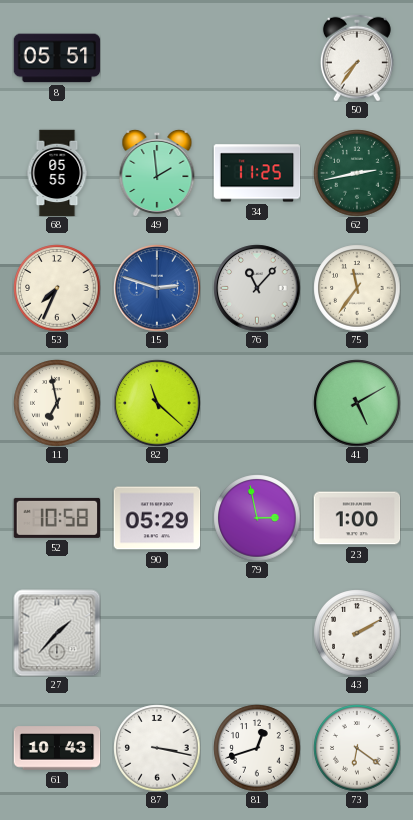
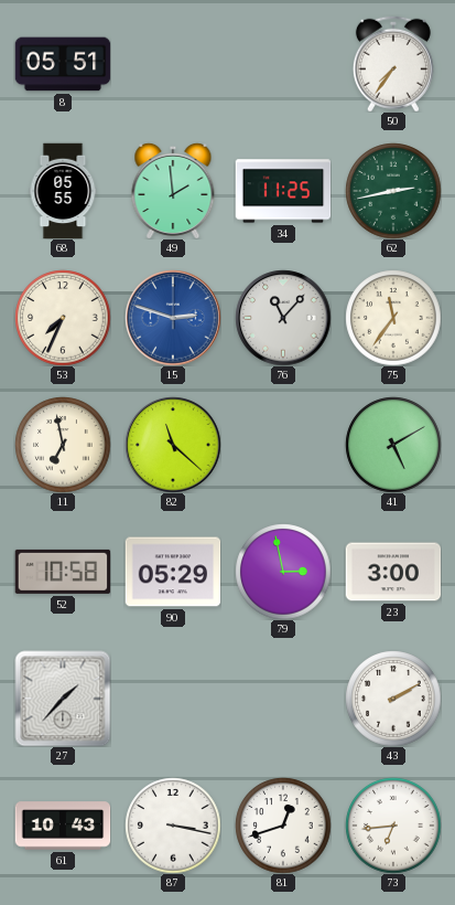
23: 1:00 -> 3:00 (393, 572)
73: 6:21 -> 6:44 (393, 826)
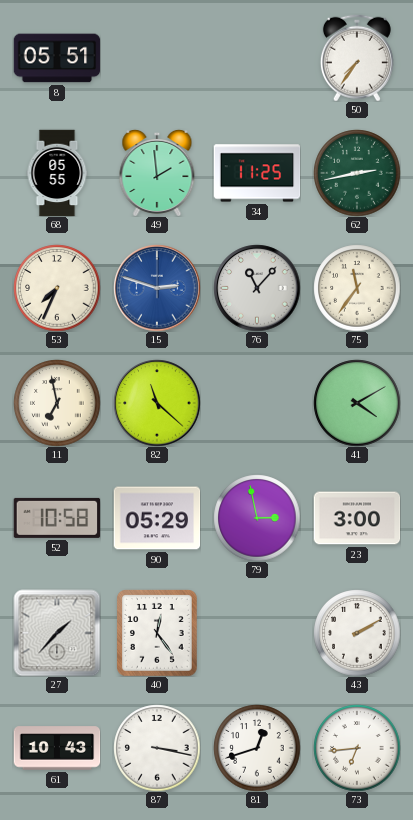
41: 5:10 -> 4:10 (357, 403)
40: none -> 12:24 (158, 633)
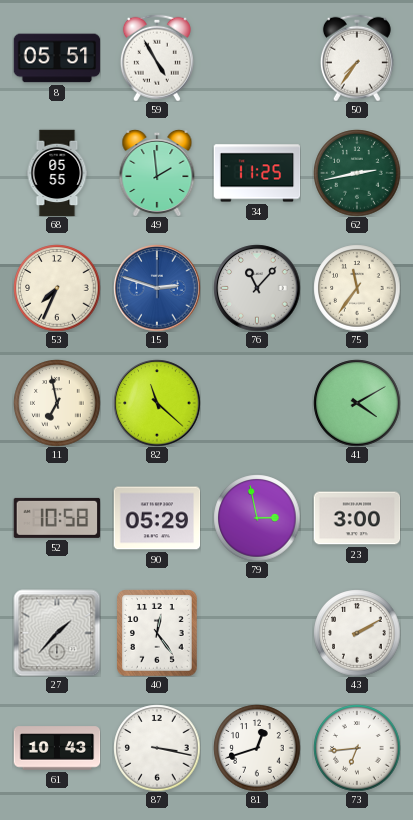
59: none -> 4:55 (157, 58)
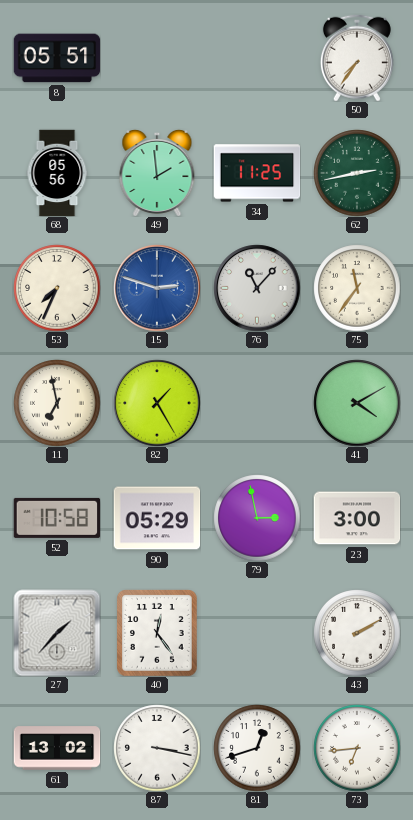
59: 4:55 -> none (157, 58)
68: 05:55 -> 05:56 (57, 173)
82: 11:22 -> 1:25 (157, 403)
61: 10:43 -> 13:02 (57, 748)
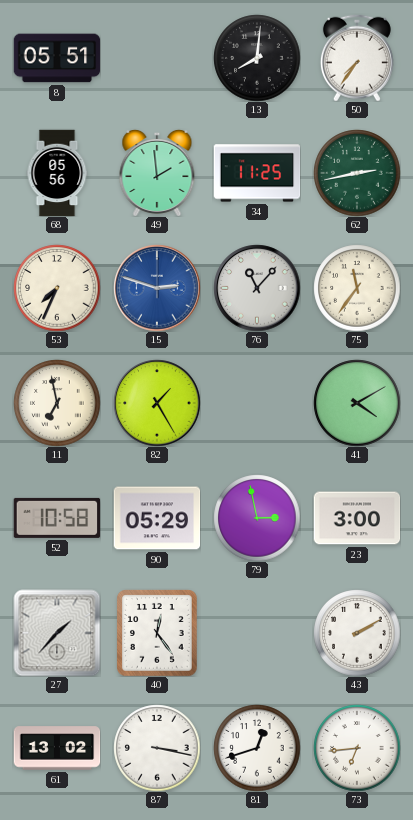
13: none -> 8:01 (257, 58)
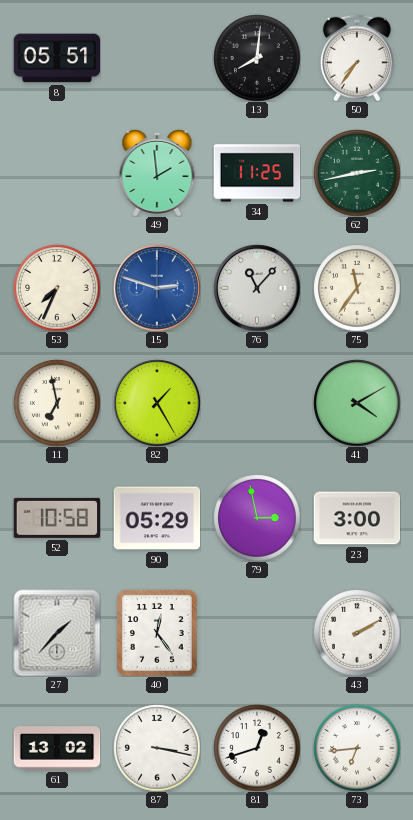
68: 05:56 -> none (57, 173)
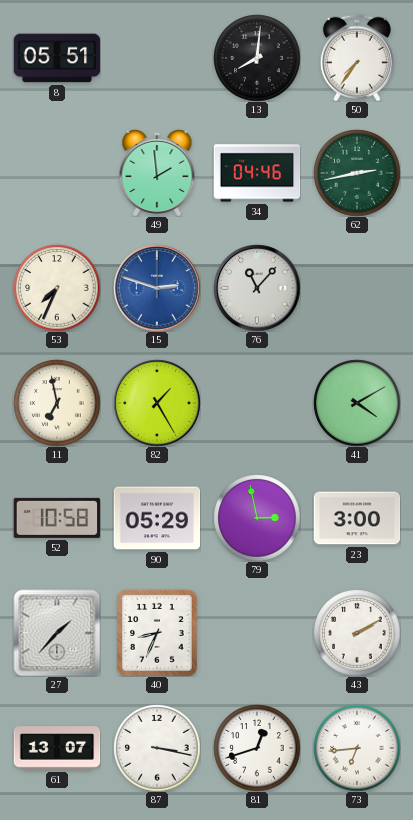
34: 11:25 -> 04:46 (257, 173)
75: 11:36 -> none (357, 288)
40: 12:24 -> 8:34 (158, 633)
61: 13:02 -> 13:07 (57, 748)
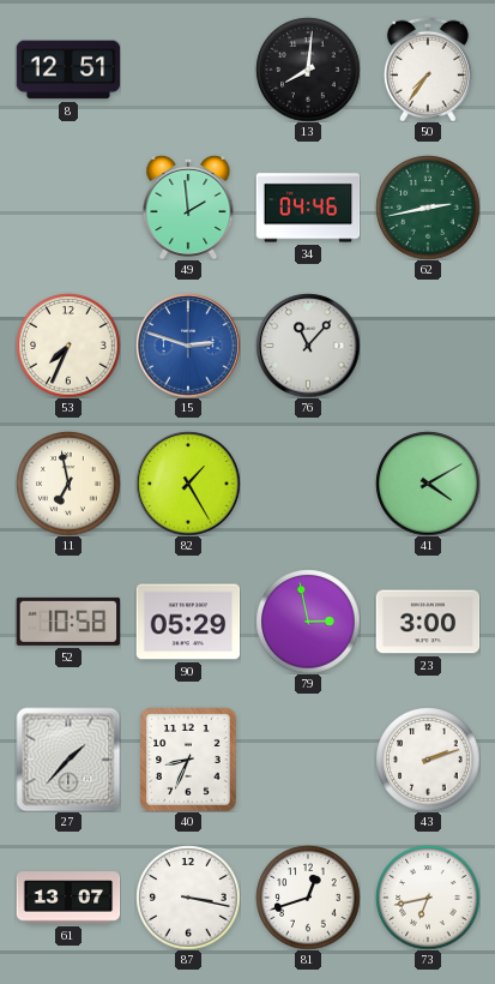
8: 05:51 -> 12:51 (68, 70)
43: 2:10 -> 2:12 (428, 760)
73: 6:44 -> 6:43 (428, 898)
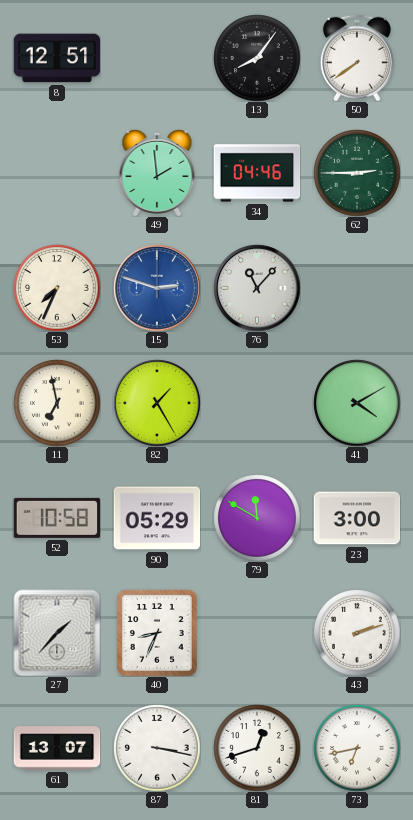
13: 8:01 -> 8:06 (257, 58)
50: 7:36 -> 7:39 (357, 58)
62: 2:43 -> 2:45 (357, 173)
79: 2:58 -> 11:50 (257, 518)
